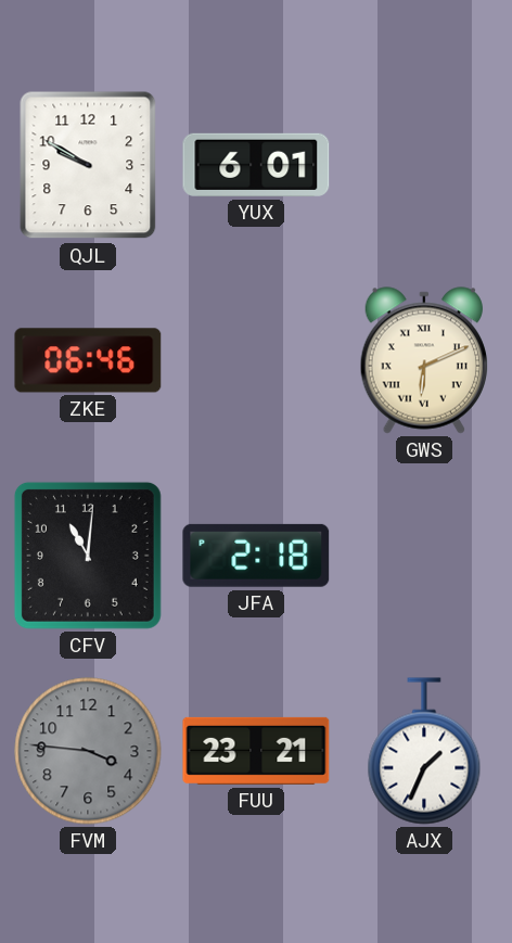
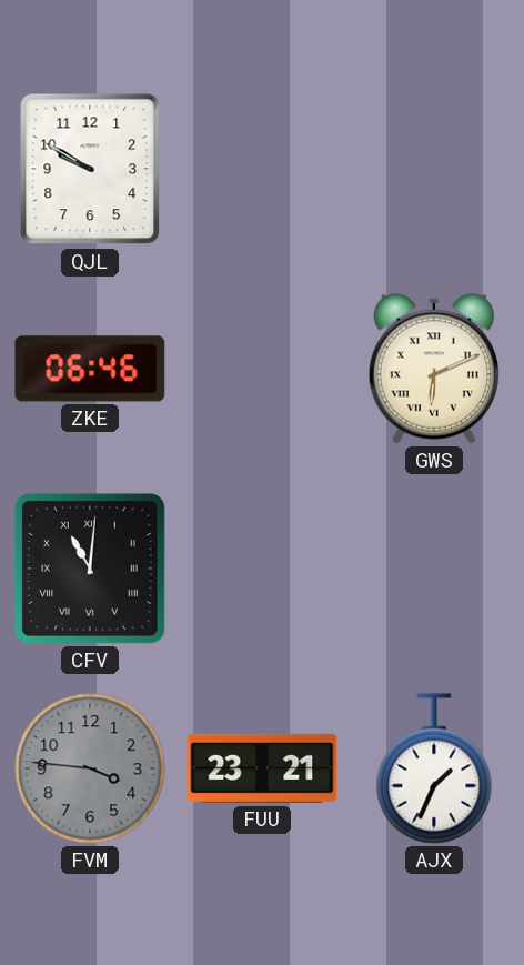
YUX: 6:01 -> none (256, 165)
CFV numerals: Arabic -> Roman (90, 569)
JFA: 2:18 -> none (256, 556)
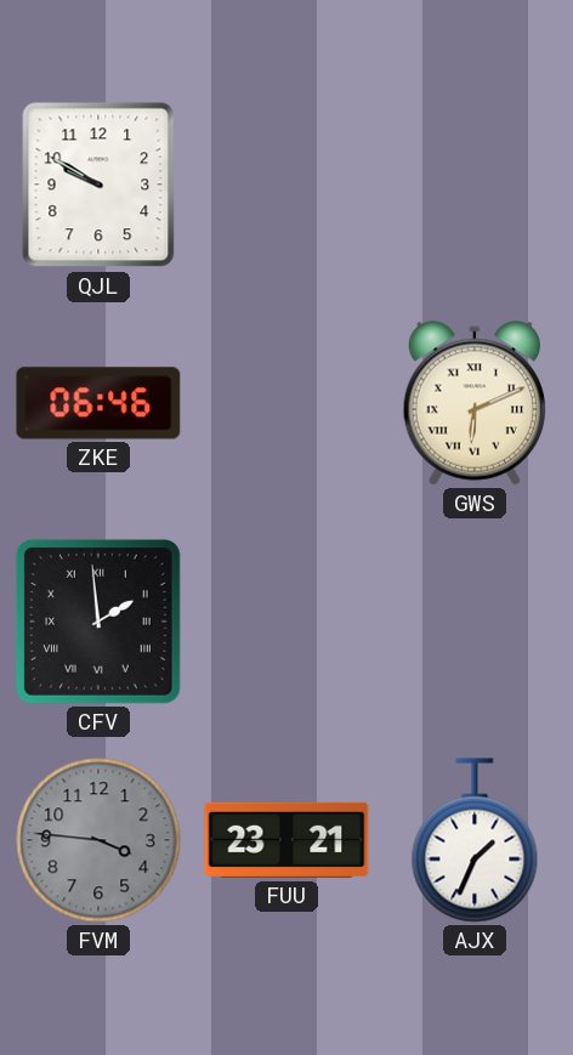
CFV: 11:01 -> 1:59 (98, 622)
